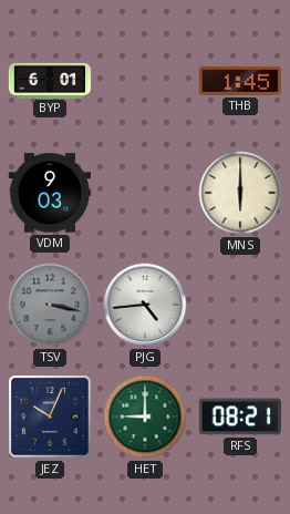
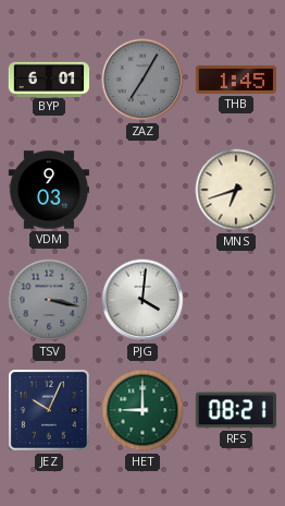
ZAZ: none -> 7:05 (142, 80)
MNS: 6:00 -> 6:42 (236, 190)
PJG: 4:44 -> 4:01 (142, 300)
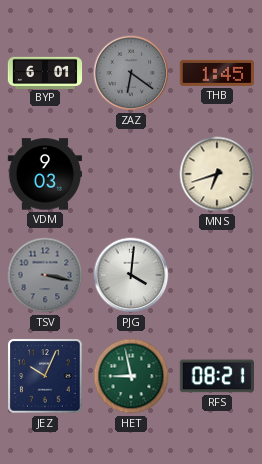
ZAZ: 7:05 -> 6:21 (131, 73)
HET: 9:00 -> 8:58 (131, 376)
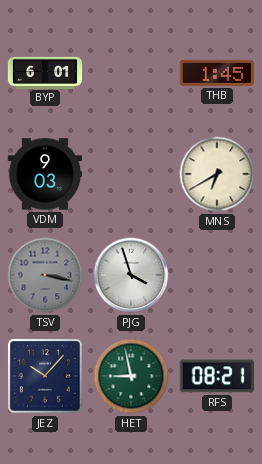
ZAZ: 6:21 -> none (131, 73)
MNS: 6:42 -> 6:40 (217, 174)
PJG: 4:01 -> 3:57 (131, 275)
JEZ: 10:04 -> 10:07 (45, 376)
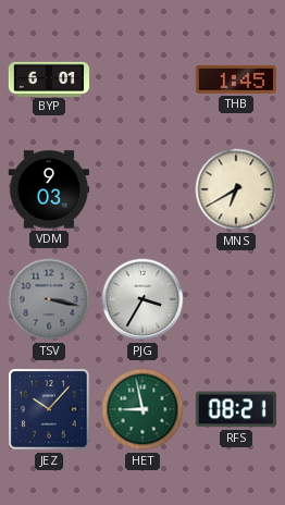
PJG: 3:57 -> 3:35 (142, 299)
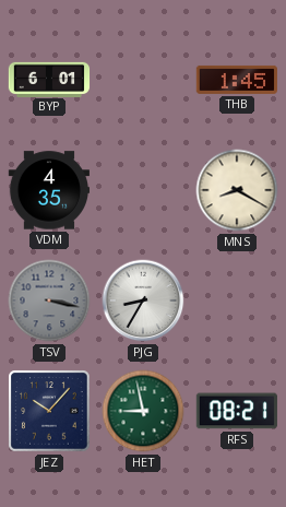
VDM: 9:03 -> 4:35 (48, 190)
MNS: 6:40 -> 8:20 (237, 190)
PJG: 3:35 -> 8:35 (143, 300)
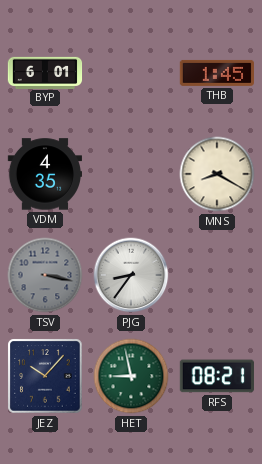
PJG: 8:35 -> 8:36 (131, 275)
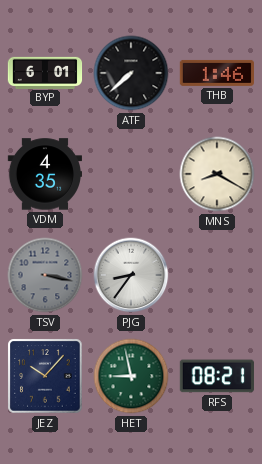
ATF: none -> 7:38 (131, 73)
THB: 1:45 -> 1:46 (216, 73)
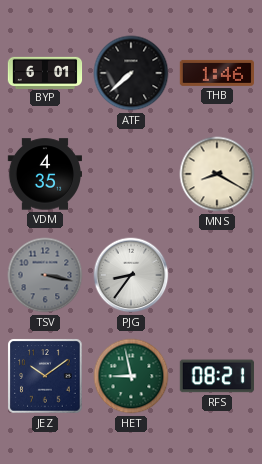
JEZ: 10:07 -> 10:09 (45, 376)
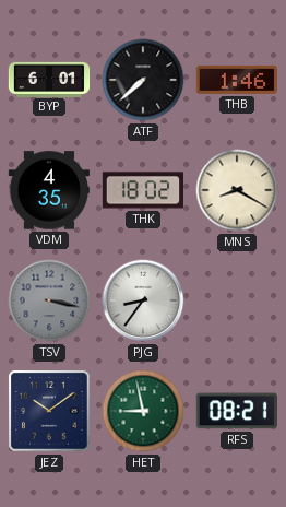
THK: none -> 18:02 (142, 190)
